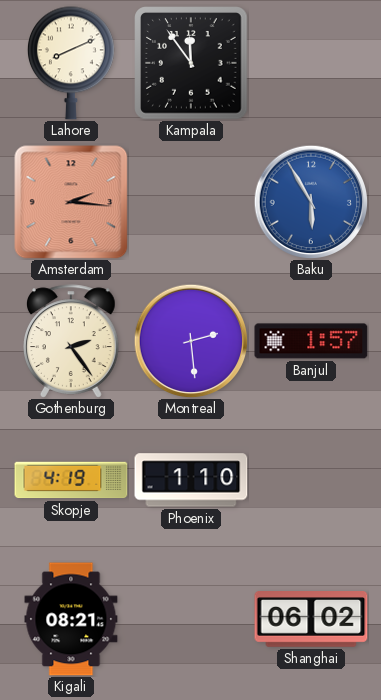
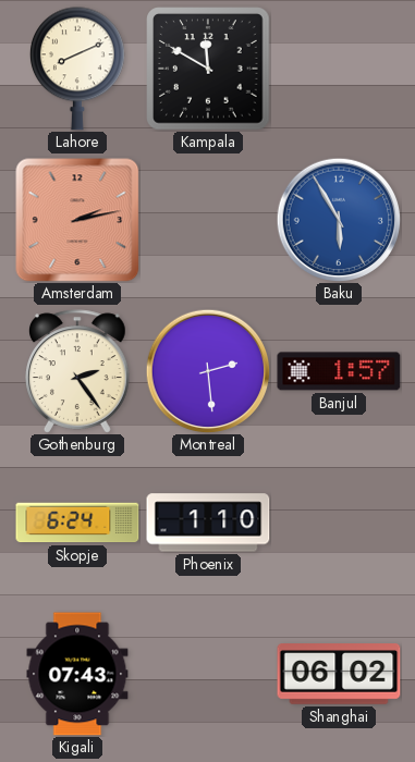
Kampala: 11:54 -> 11:50 (208, 69)
Amsterdam: 2:16 -> 2:13 (77, 220)
Skopje: 4:19 -> 6:24 (77, 523)
Kigali: 08:21 -> 07:43 (77, 674)
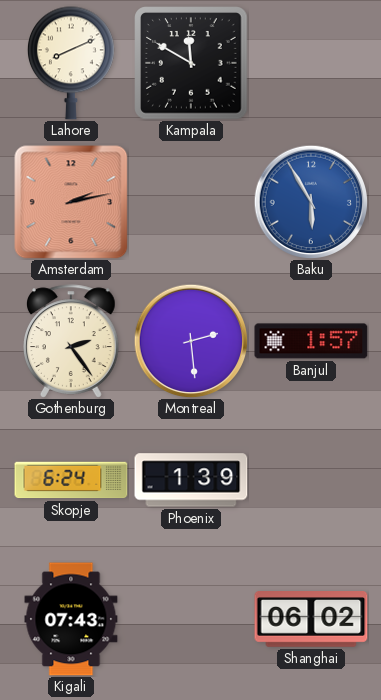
Phoenix: 1:10 -> 1:39 (191, 480)
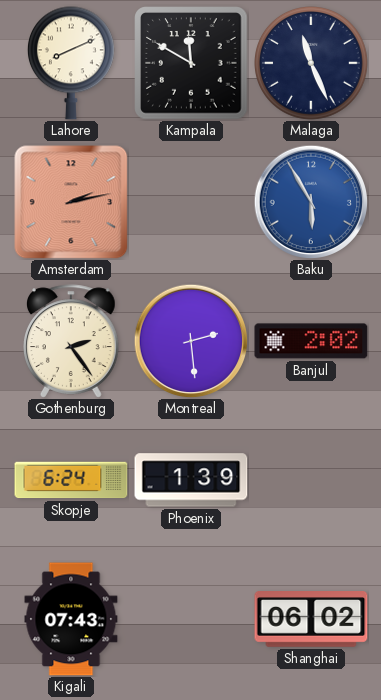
Malaga: none -> 11:26 (312, 64)
Banjul: 1:57 -> 2:02 (311, 341)
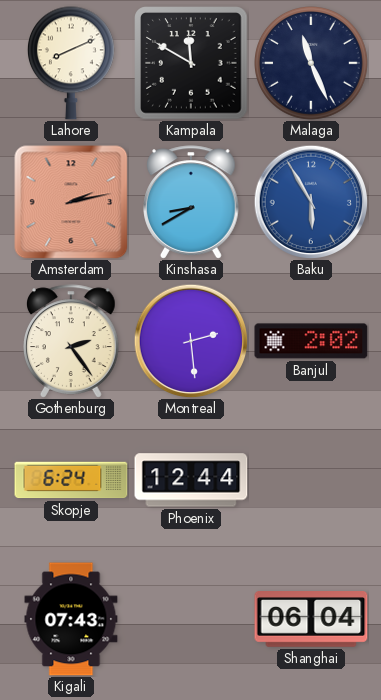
Kinshasa: none -> 8:40 (192, 202)
Phoenix: 1:39 -> 12:44 (191, 480)
Shanghai: 06:02 -> 06:04 (311, 619)
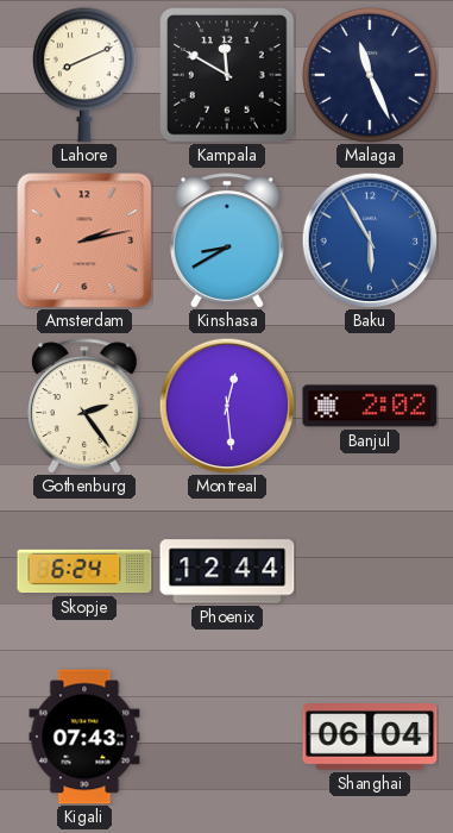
Montreal: 2:29 -> 12:29 (227, 406)
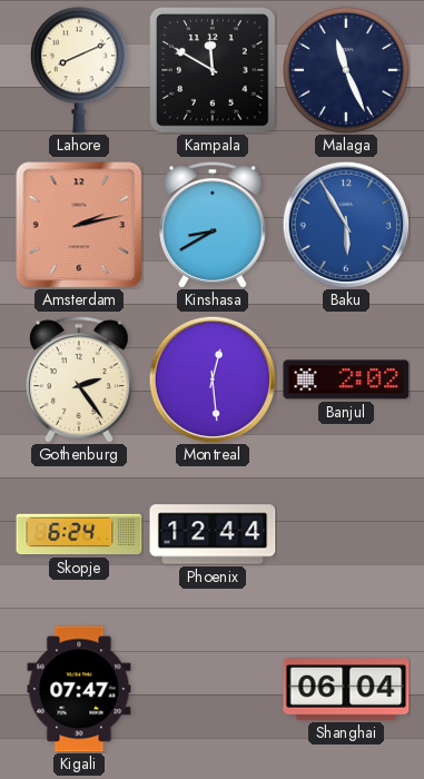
Kigali: 07:43 -> 07:47 (79, 689)
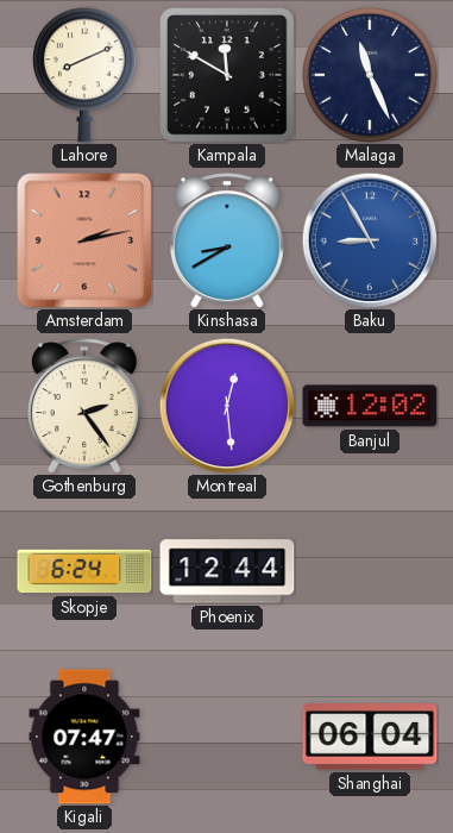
Baku: 5:55 -> 8:55 (370, 240)
Banjul: 2:02 -> 12:02 (370, 406)
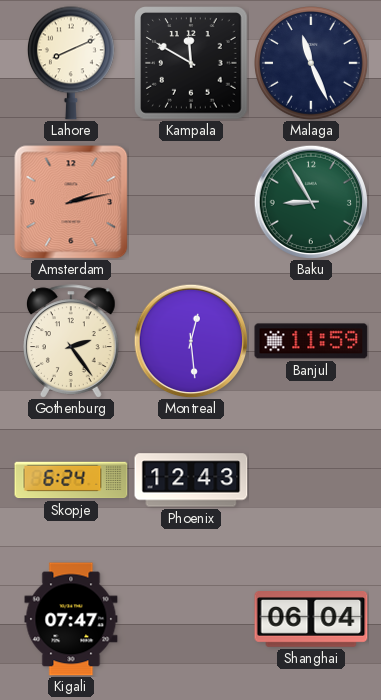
Kinshasa: 8:40 -> none (228, 240)
Baku dial: blue -> green (311, 202)
Banjul: 12:02 -> 11:59 (311, 341)
Phoenix: 12:44 -> 12:43 (191, 480)
